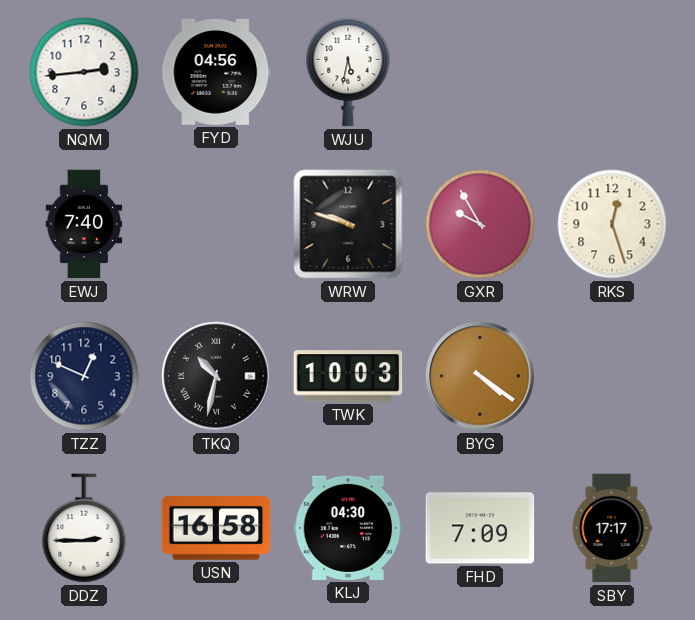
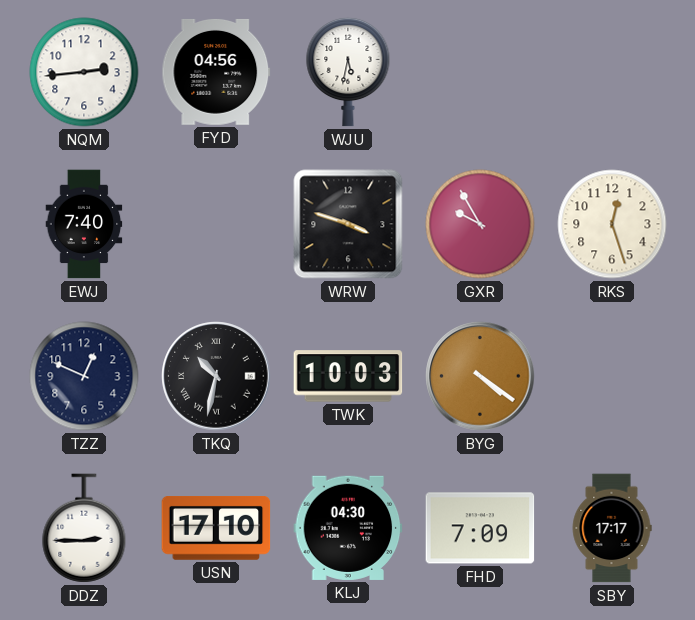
WRW: 9:48 -> 3:48 (348, 224)
USN: 16:58 -> 17:10 (216, 529)
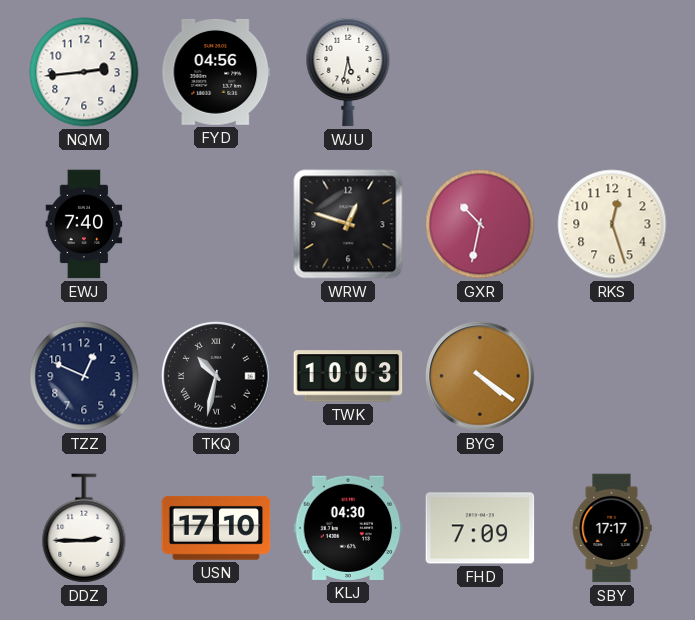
WRW: 3:48 -> 12:48 (348, 224)
GXR: 9:55 -> 10:32 (480, 224)
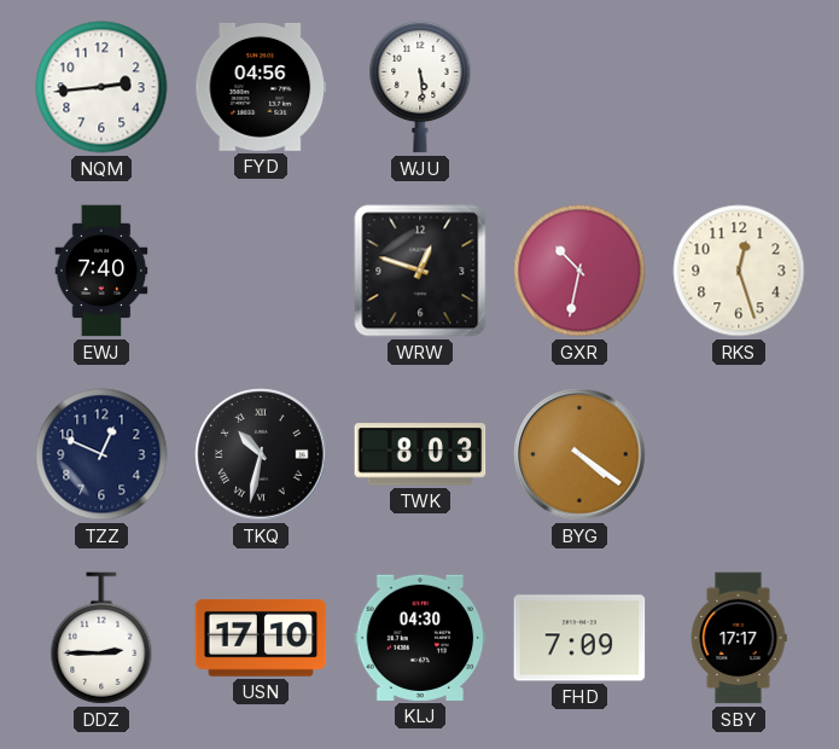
WJU: 5:32 -> 5:29 (420, 87)
TWK: 10:03 -> 8:03 (420, 454)
